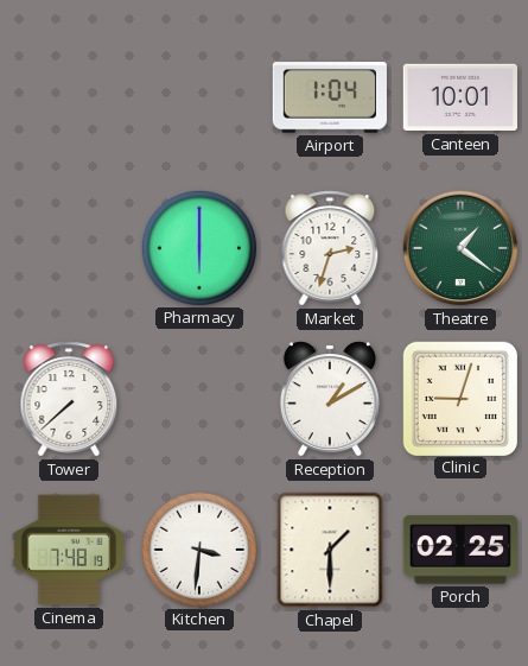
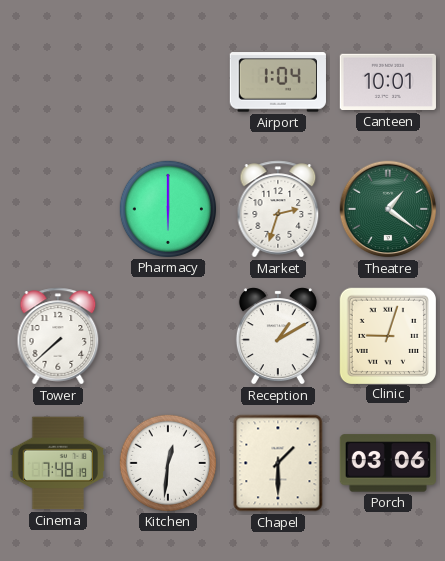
Kitchen: 3:31 -> 12:31 (167, 462)
Porch: 02:25 -> 03:06 (388, 463)
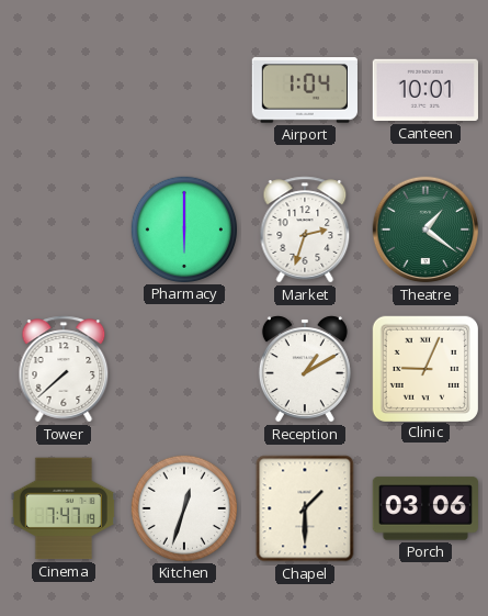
Clinic: 9:03 -> 9:04 (424, 368)
Cinema: 7:48 -> 7:47 (64, 508)
Kitchen: 12:31 -> 12:33 (183, 507)
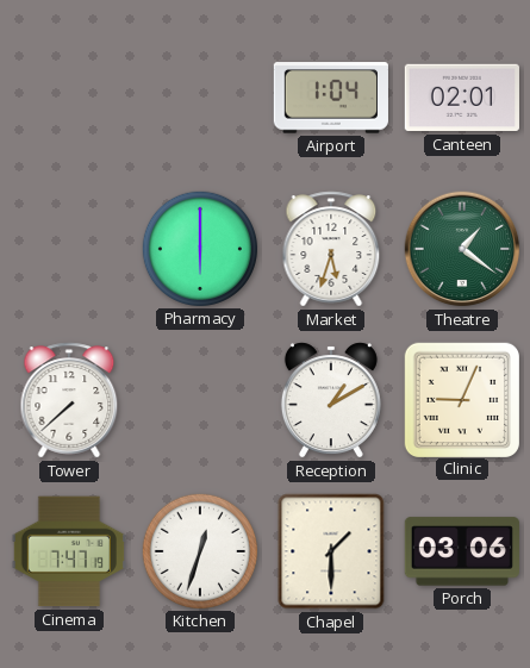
Canteen: 10:01 -> 02:01 (461, 98)
Market: 2:33 -> 5:33 (331, 249)
